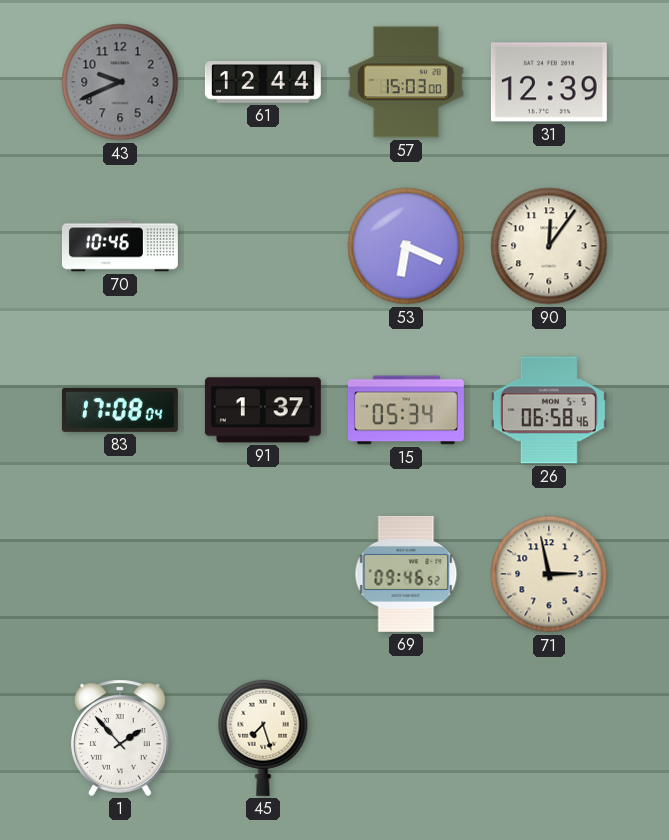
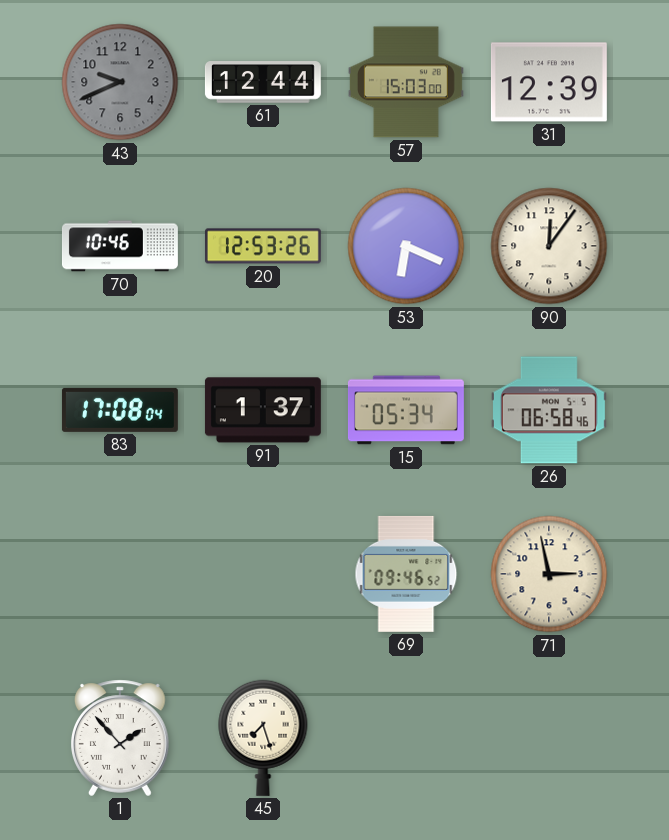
20: none -> 12:53 (263, 246)
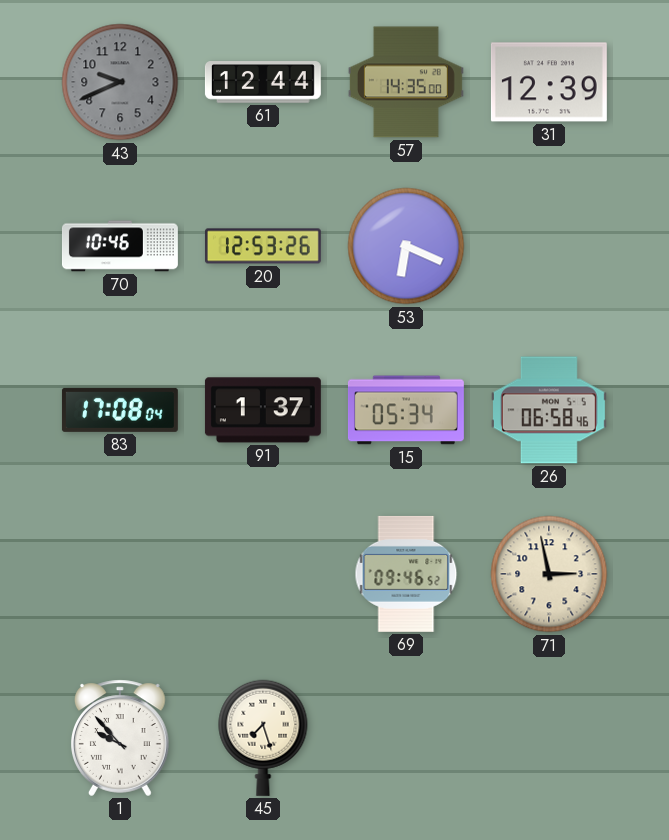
57: 15:03 -> 14:35 (406, 82)
90: 12:06 -> none (549, 246)
1: 1:53 -> 9:53 (121, 738)
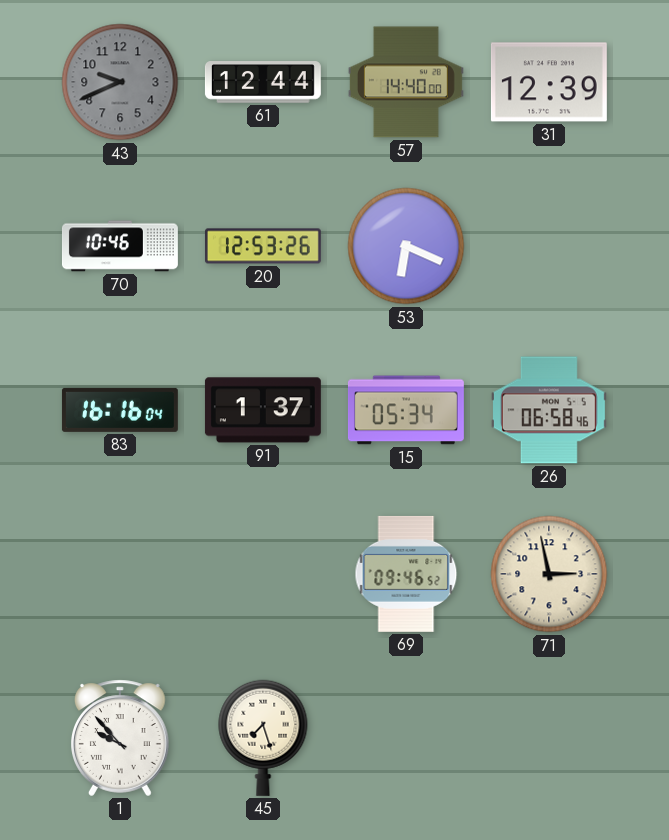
57: 14:35 -> 14:40 (406, 82)
83: 17:08 -> 16:16 (120, 410)
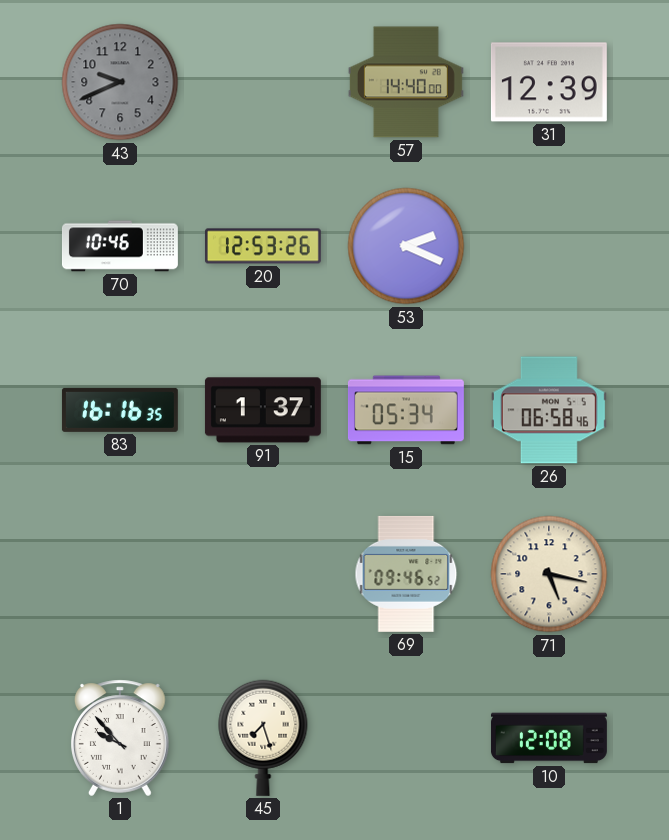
61: 12:44 -> none (263, 82)
53: 6:19 -> 2:19 (406, 246)
83: 16:16:04 -> 16:16:35 (120, 410)
71: 2:58 -> 5:17 (549, 574)
10: none -> 12:08 (549, 738)
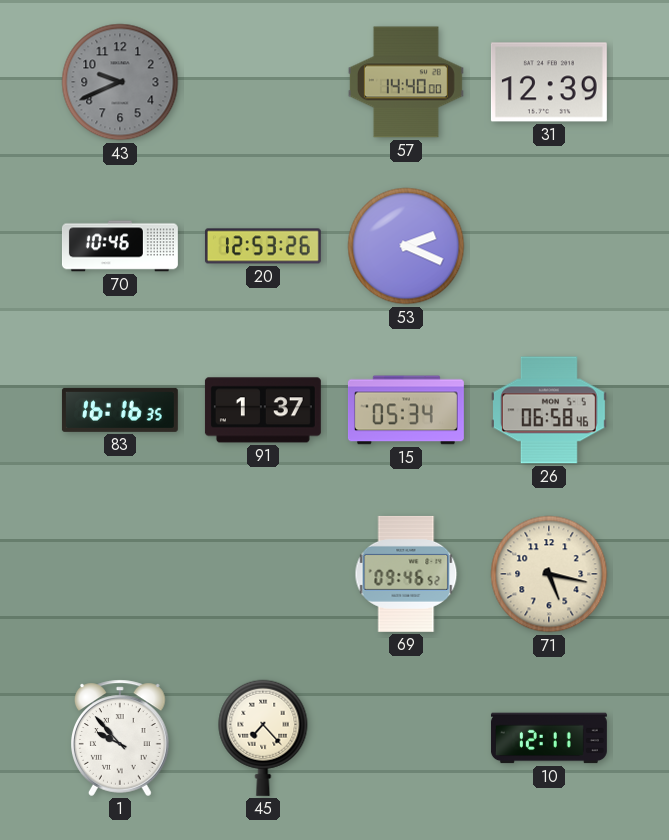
45: 7:27 -> 7:23 (263, 738)
10: 12:08 -> 12:11 (549, 738)
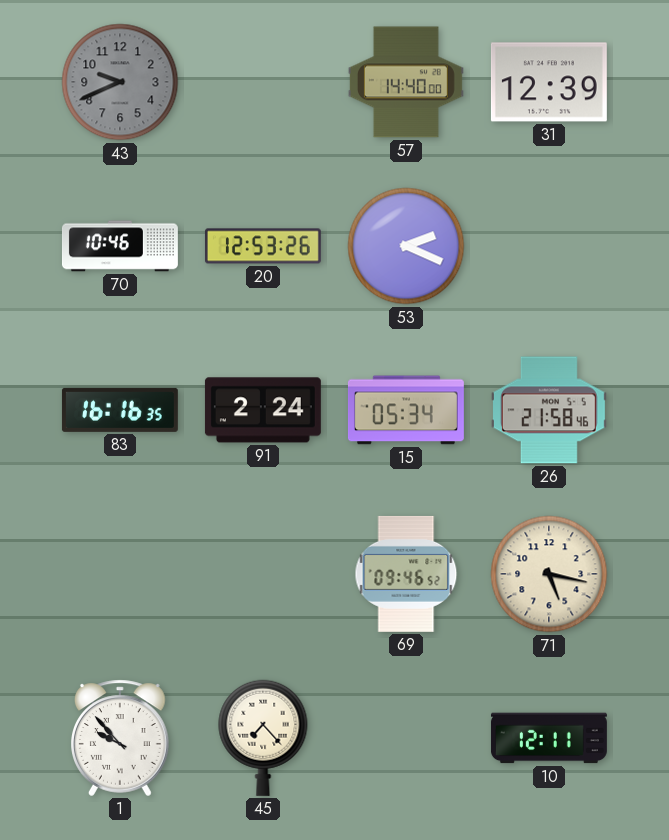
91: 1:37 -> 2:24 (263, 410)
26: 06:58 -> 21:58 (549, 410)
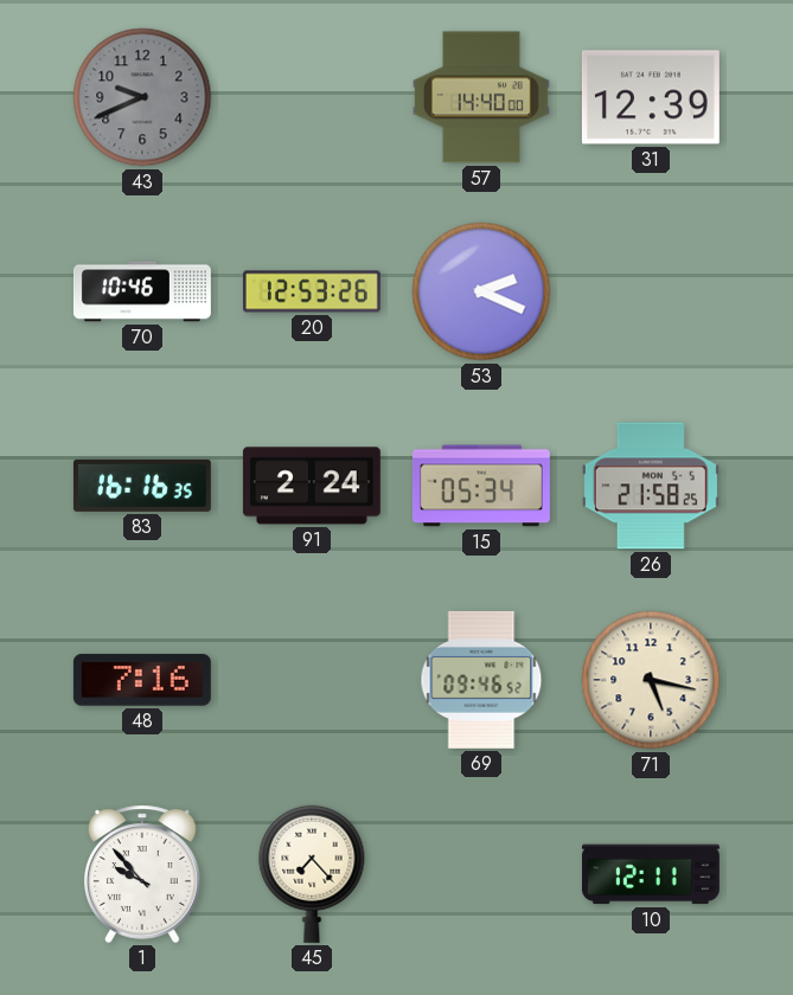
26: 21:58:46 -> 21:58:25 (651, 486)
48: none -> 7:16 (142, 680)
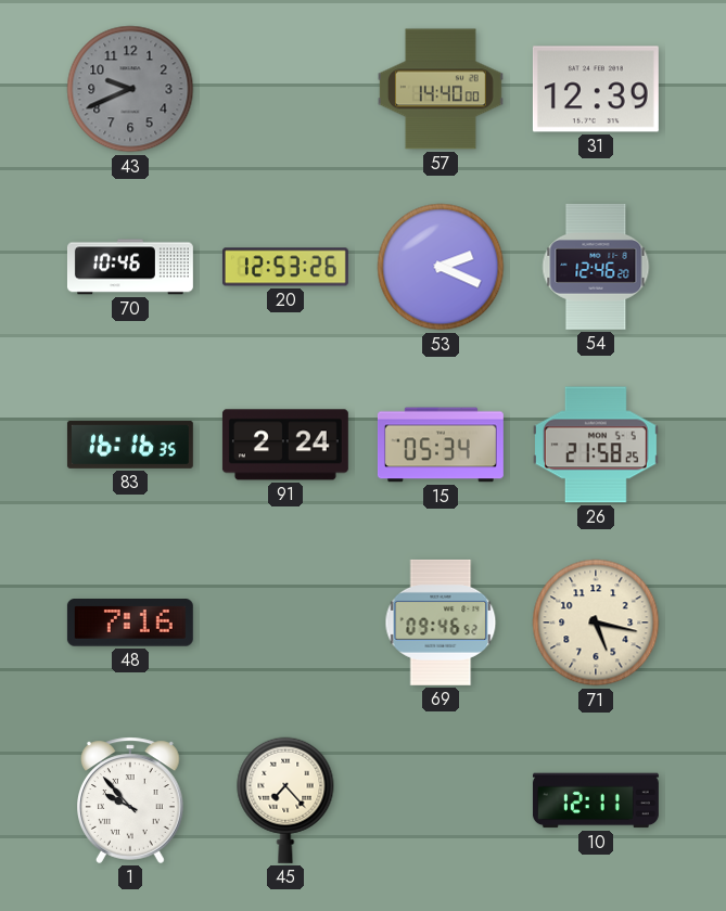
54: none -> 12:46 (596, 267)
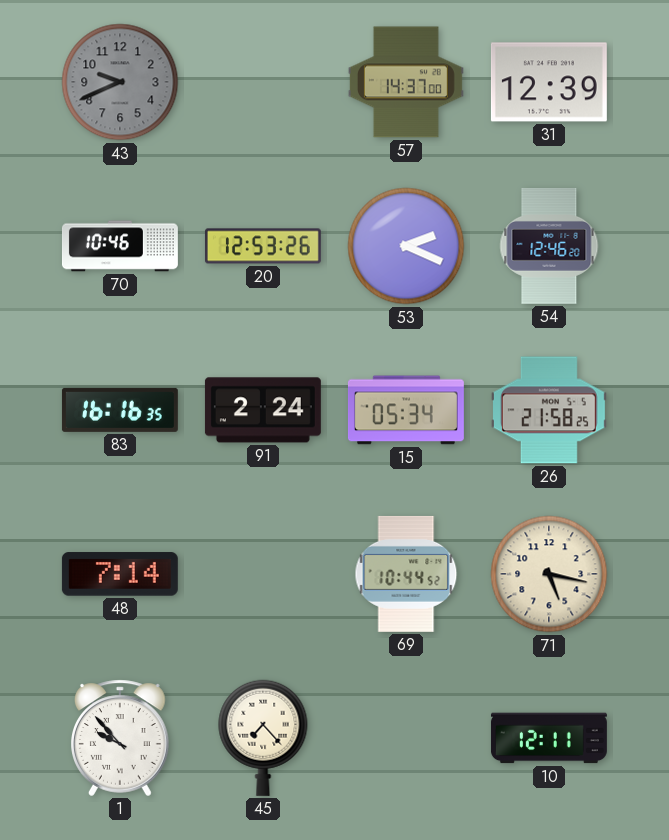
57: 14:40 -> 14:37 (406, 82)
48: 7:16 -> 7:14 (120, 574)
69: 09:46 -> 10:44 (406, 574)
